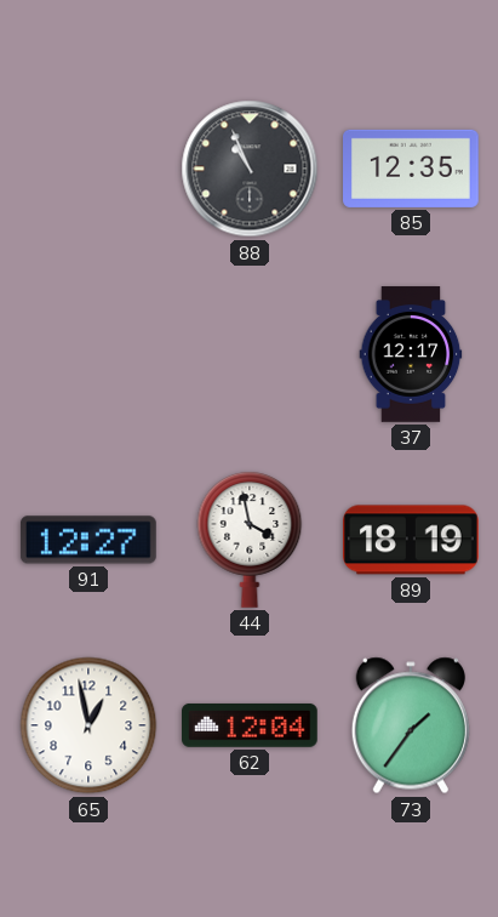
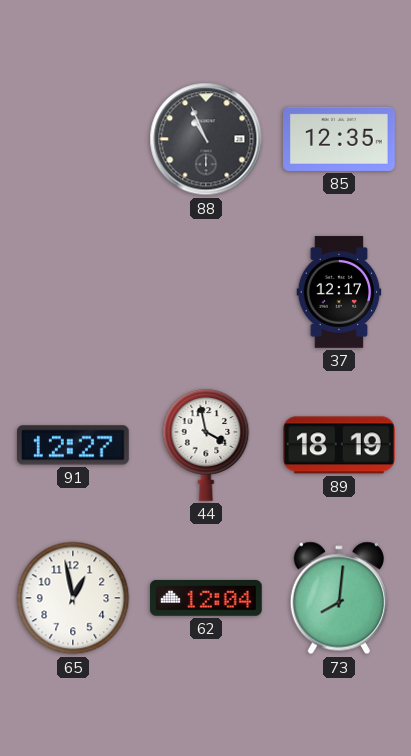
73: 1:36 -> 8:01 (339, 598)
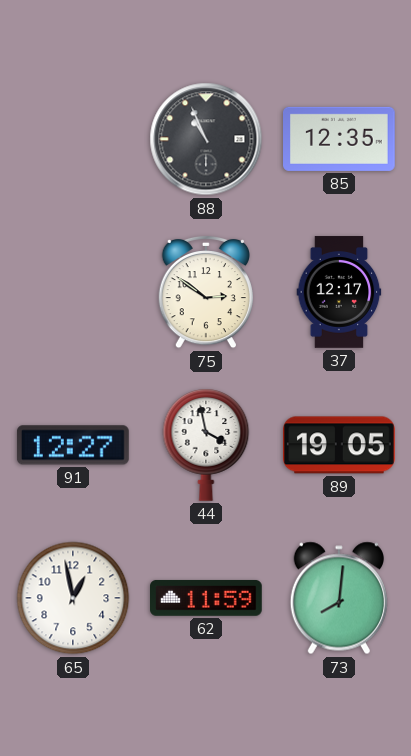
75: none -> 2:51 (206, 292)
89: 18:19 -> 19:05 (340, 445)
62: 12:04 -> 11:59 (207, 598)
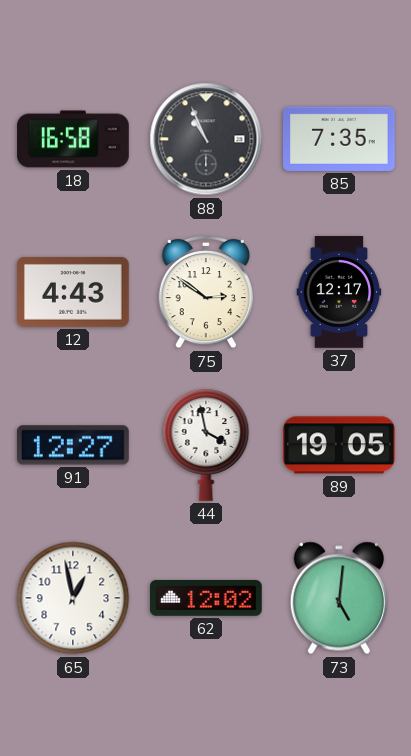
18: none -> 16:58 (73, 139)
85: 12:35 -> 7:35 (340, 139)
12: none -> 4:43 (74, 292)
62: 11:59 -> 12:02 (207, 598)
73: 8:01 -> 5:01 (339, 598)
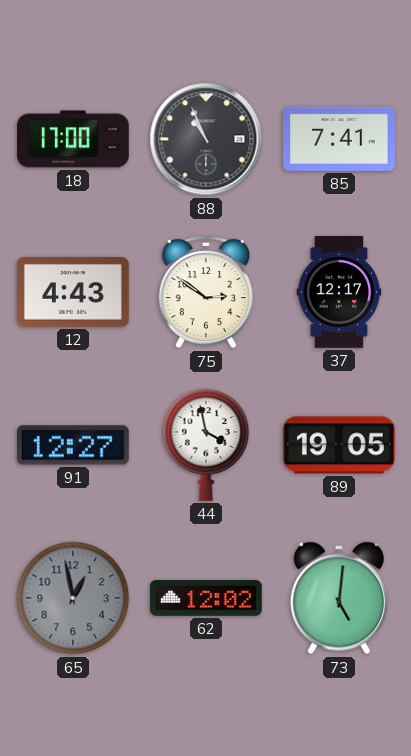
18: 16:58 -> 17:00 (73, 139)
85: 7:35 -> 7:41 (340, 139)
65 dial: white -> grey (73, 598)
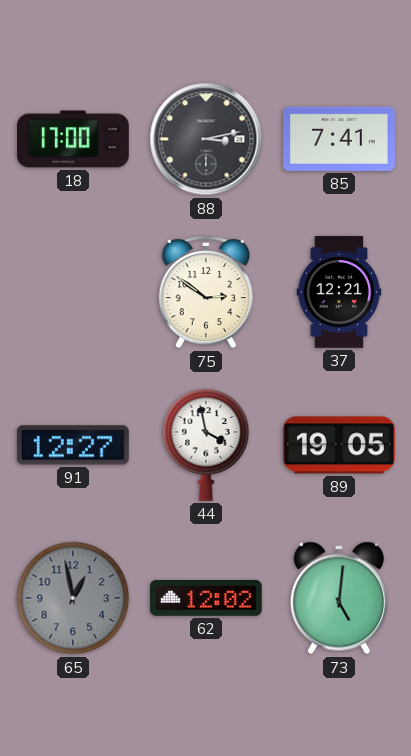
88: 10:56 -> 3:13 (206, 139)
12: 4:43 -> none (74, 292)
37: 12:17 -> 12:21 (339, 292)
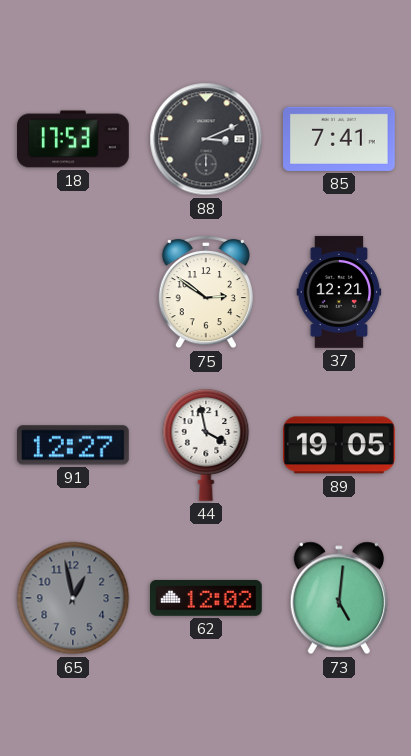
18: 17:00 -> 17:53 (73, 139)
88: 3:13 -> 3:11 (206, 139)
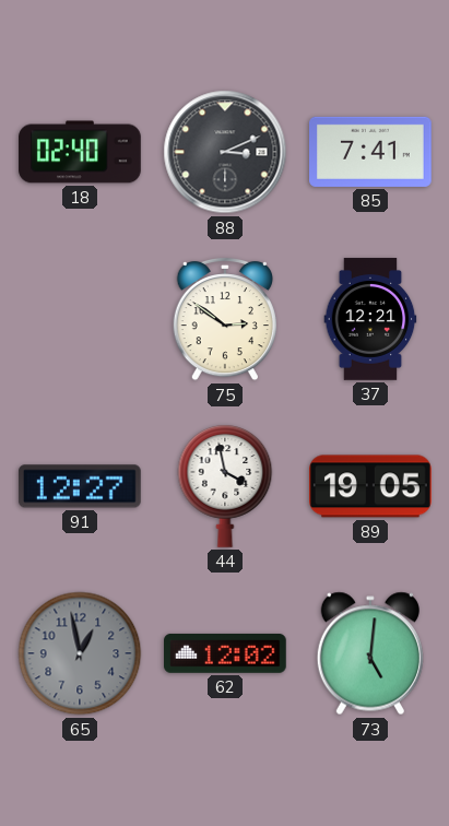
18: 17:53 -> 02:40 (80, 152)
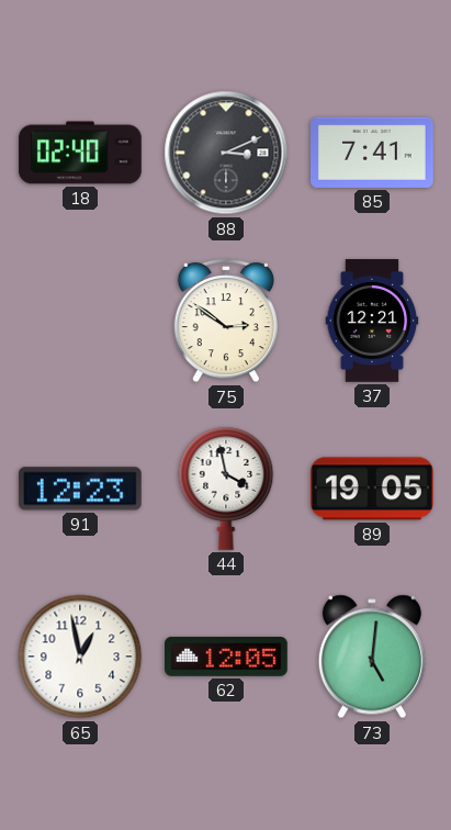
91: 12:27 -> 12:23 (80, 489)
65 dial: grey -> white (80, 657)
62: 12:02 -> 12:05 (227, 657)
